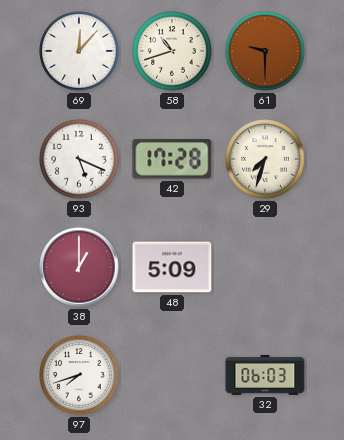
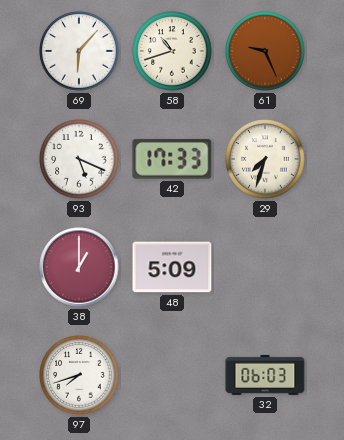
69: 12:07 -> 6:07 (79, 51)
61: 9:30 -> 9:26 (265, 51)
42: 17:28 -> 17:33 (172, 159)
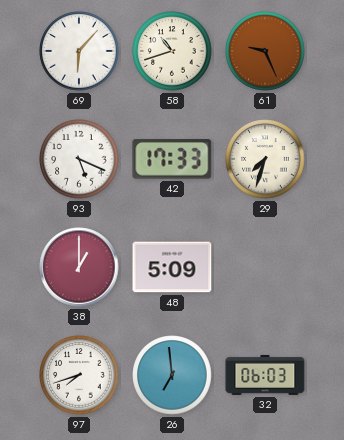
26: none -> 6:59 (172, 375)
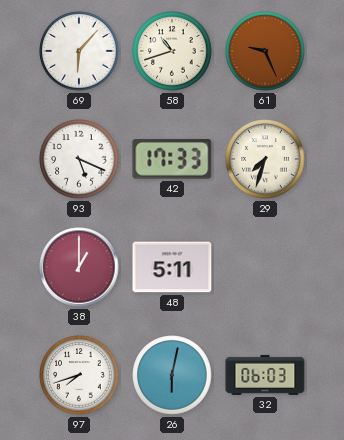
48: 5:09 -> 5:11 (172, 267)
26: 6:59 -> 6:02 (172, 375)
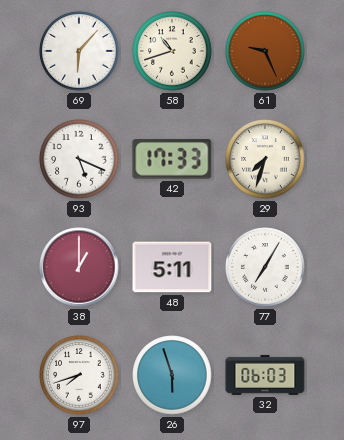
77: none -> 7:05 (265, 267)
26: 6:02 -> 5:57 (172, 375)
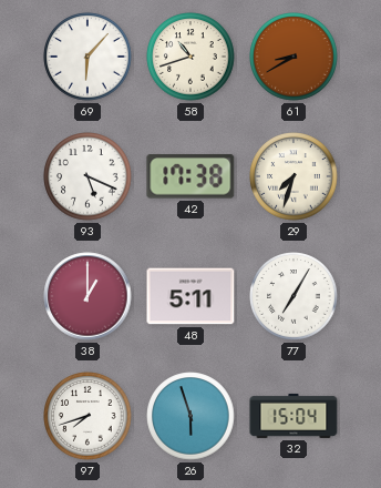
61: 9:26 -> 8:40 (294, 57)
42: 17:33 -> 17:38 (190, 176)
32: 06:03 -> 15:04 (294, 416)
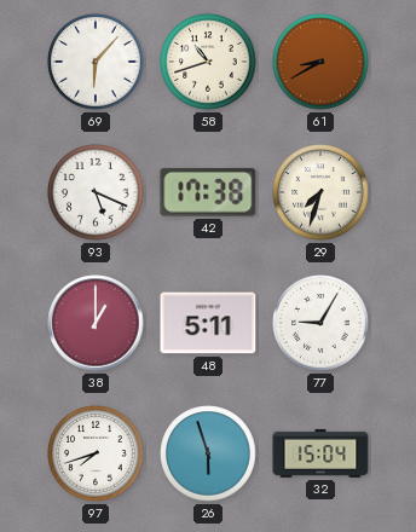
77: 7:05 -> 9:05 (320, 323)
